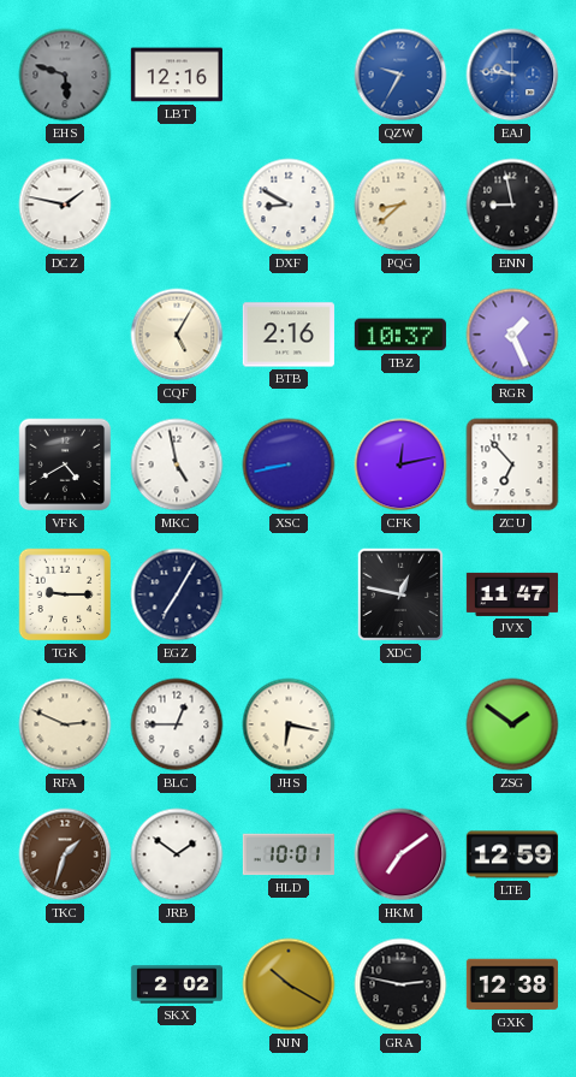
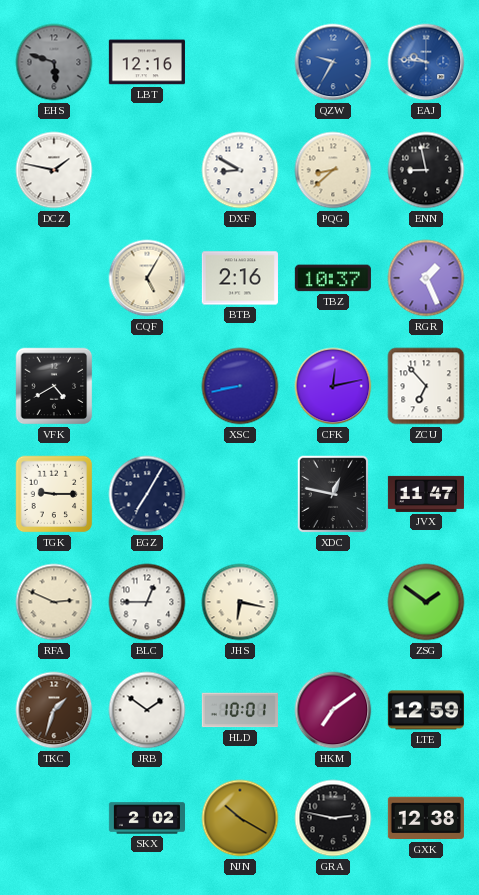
MKC: 4:58 -> none (177, 464)
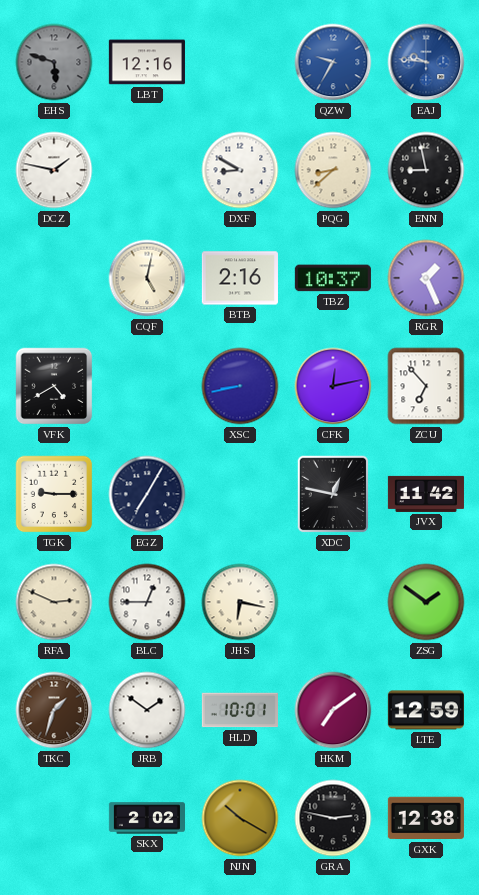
CQF: 5:05 -> 5:02 (147, 278)
JVX: 11:47 -> 11:42 (426, 494)
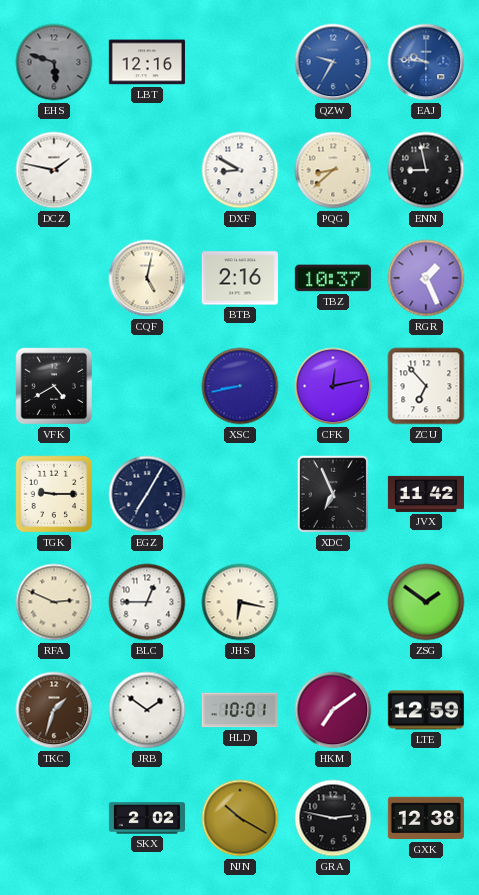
XDC: 12:47 -> 6:56 (333, 494)
